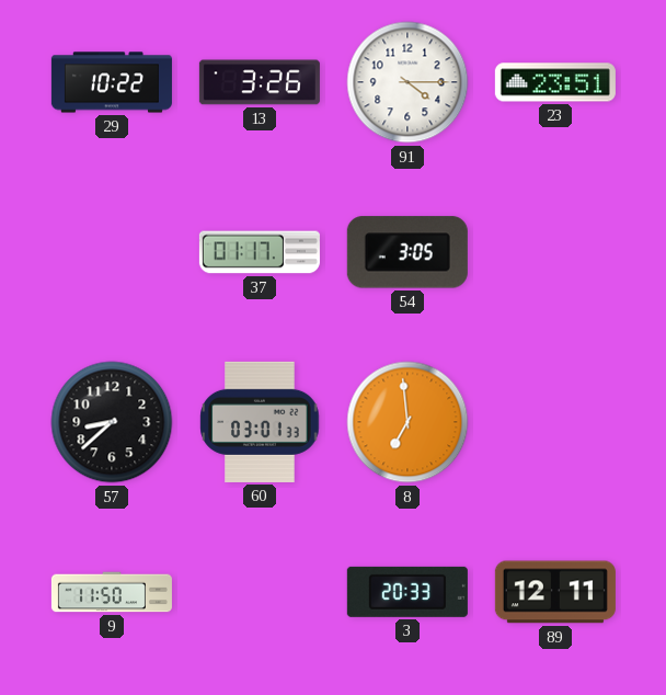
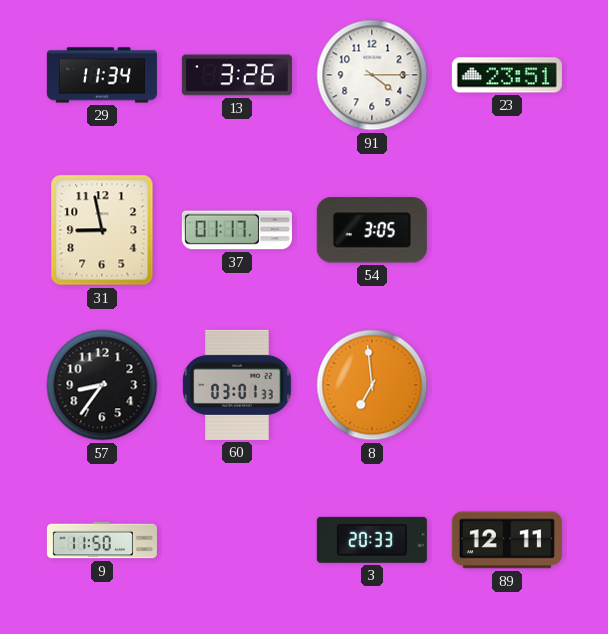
29: 10:22 -> 11:34 (102, 75)
31: none -> 8:58 (102, 230)
57: 8:38 -> 8:36 (102, 385)
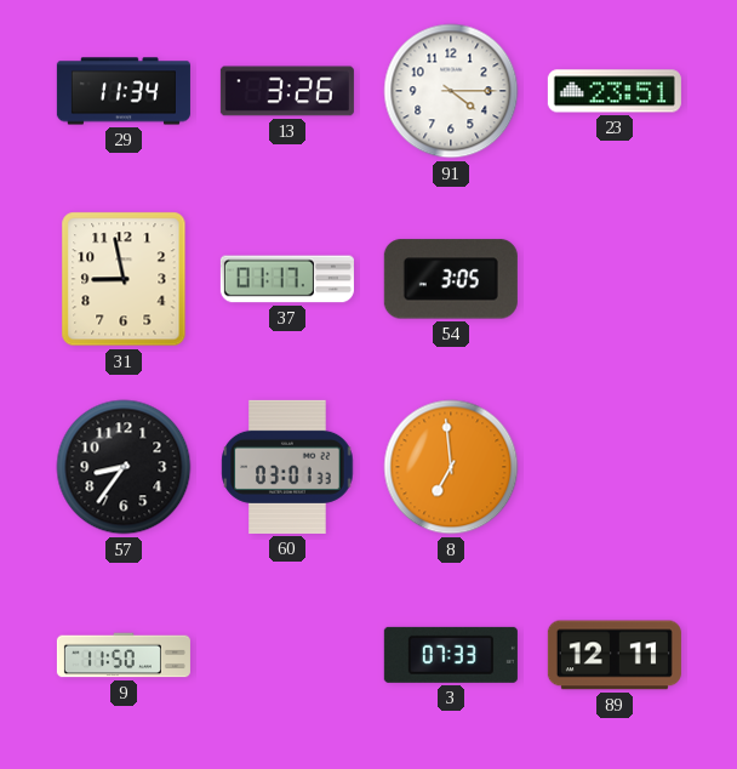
3: 20:33 -> 07:33 (451, 655)
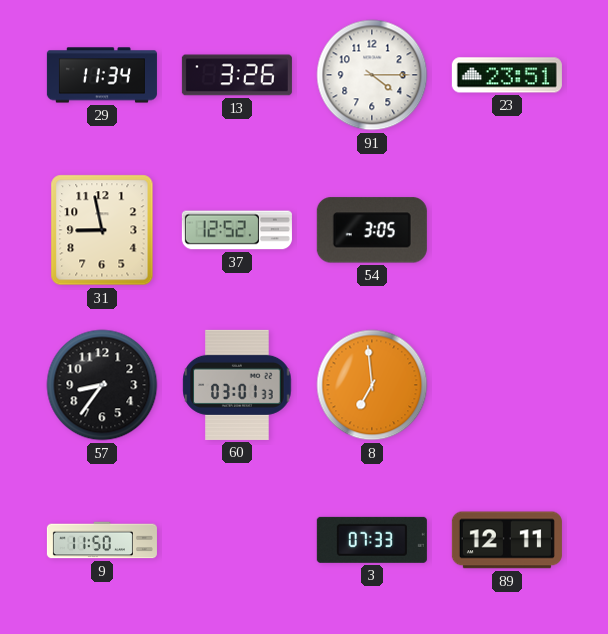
37: 01:17 -> 12:52 (237, 230)
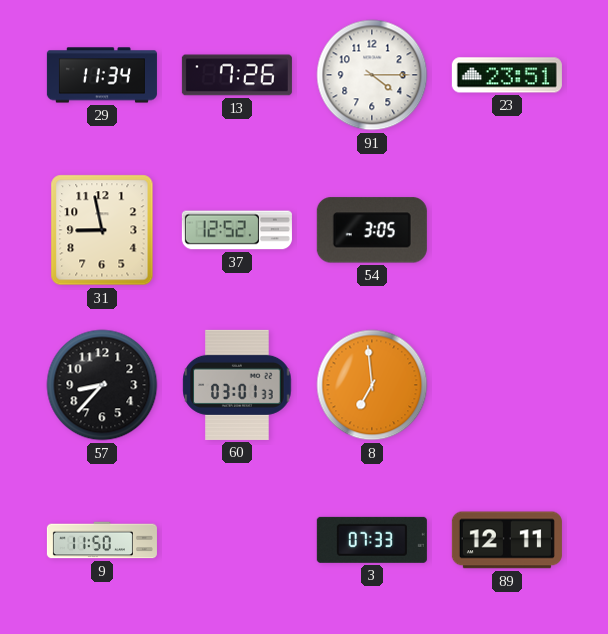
13: 3:26 -> 7:26 (237, 75)
57: 8:36 -> 8:37 (102, 385)
